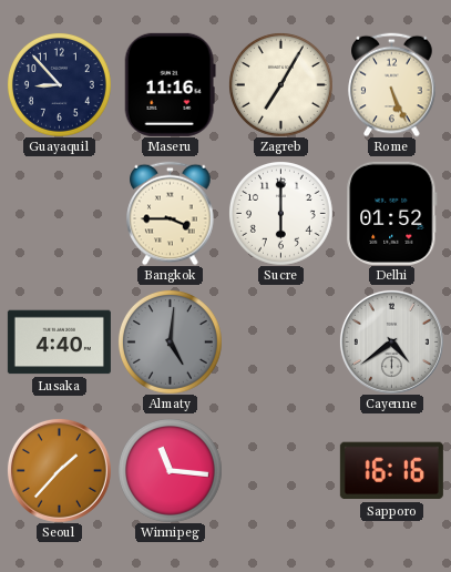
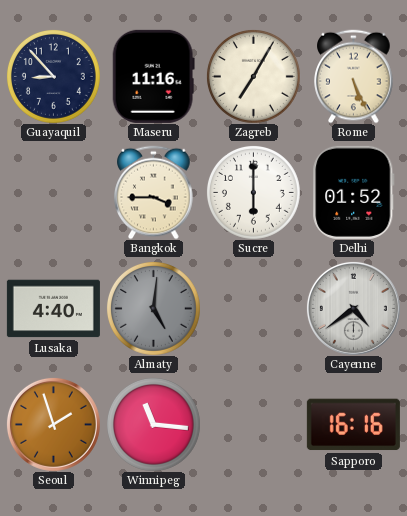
Seoul: 1:37 -> 1:57 (53, 424)
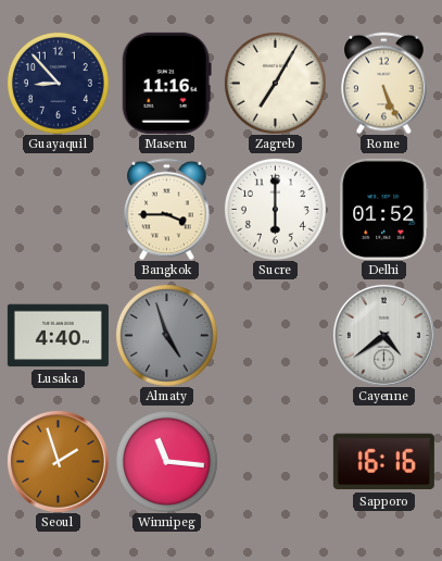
Almaty: 5:01 -> 4:57 (166, 335)
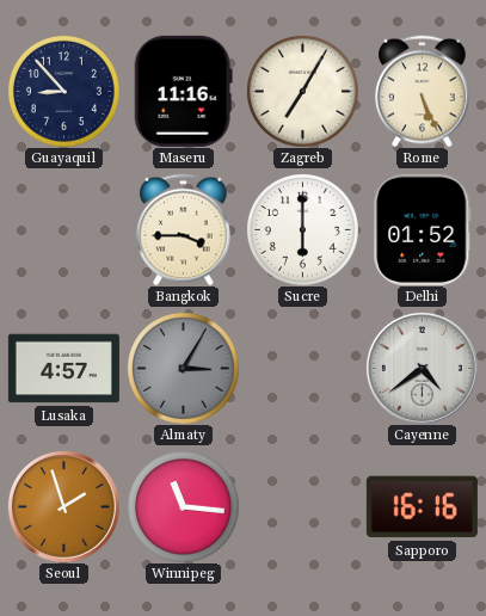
Lusaka: 4:40 -> 4:57 (63, 369)
Almaty: 4:57 -> 3:05 (183, 368)
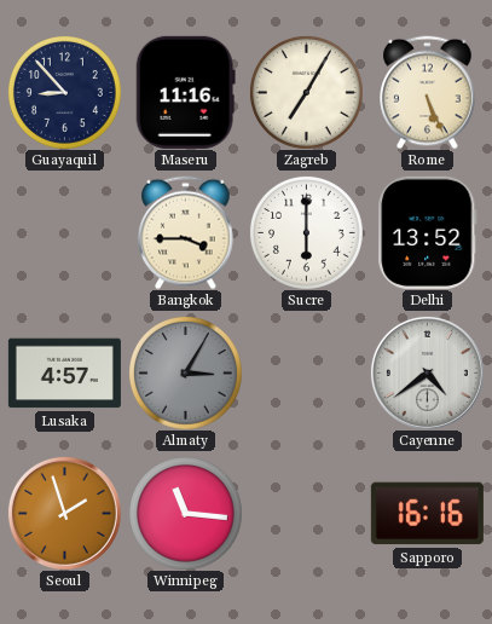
Delhi: 01:52 -> 13:52 (428, 232)
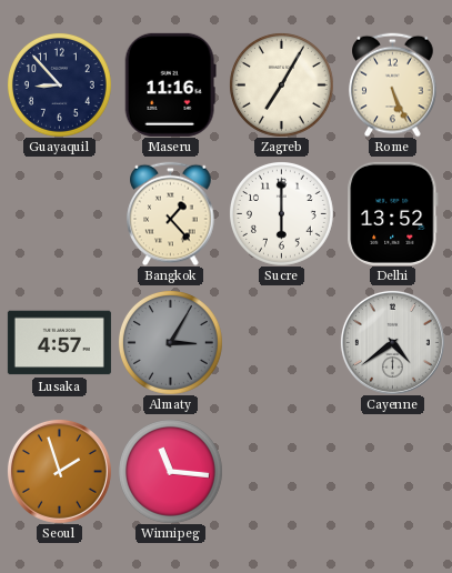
Bangkok: 3:45 -> 1:23 (171, 213)
Sapporo: 16:16 -> none (427, 514)
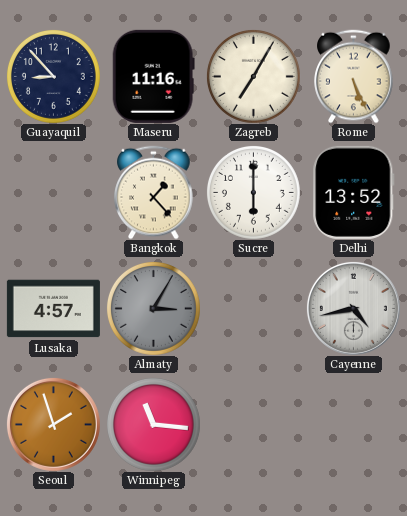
Cayenne: 4:39 -> 4:43 (353, 308)
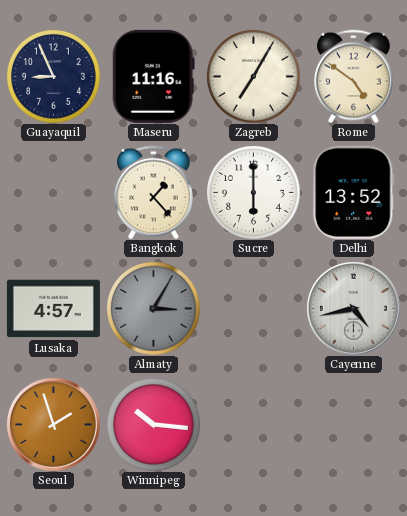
Guayaquil: 8:53 -> 8:56 (53, 76)
Rome: 5:26 -> 4:51 (354, 76)
Winnipeg: 11:16 -> 10:16 (153, 424)
